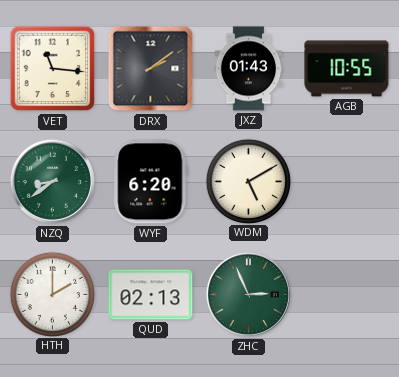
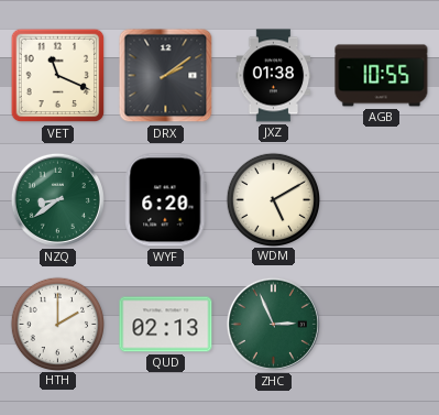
VET: 11:16 -> 11:19 (58, 76)
JXZ: 01:43 -> 01:38 (274, 76)
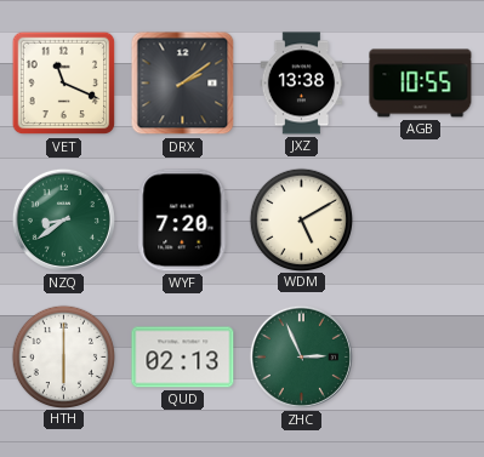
JXZ: 01:38 -> 13:38 (302, 84)
WYF: 6:20 -> 7:20 (183, 221)
HTH: 2:00 -> 6:00 (63, 356)
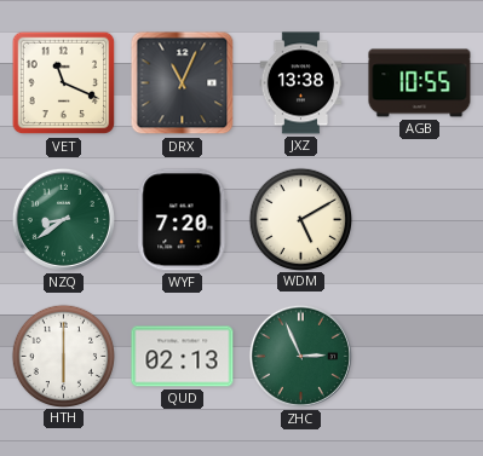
DRX: 2:09 -> 11:04 (183, 83)
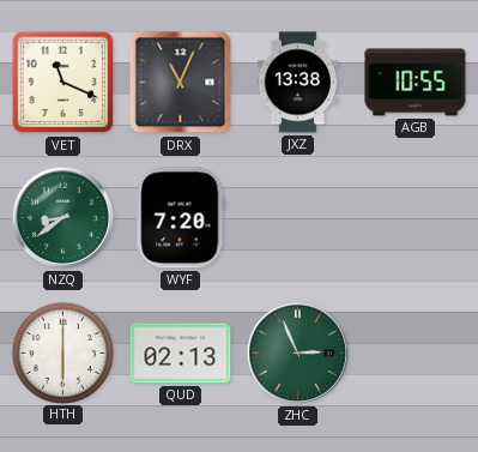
WDM: 5:10 -> none (300, 219)
